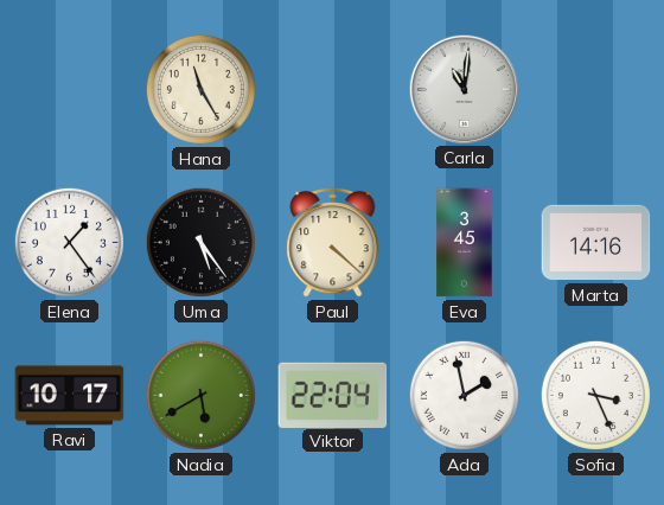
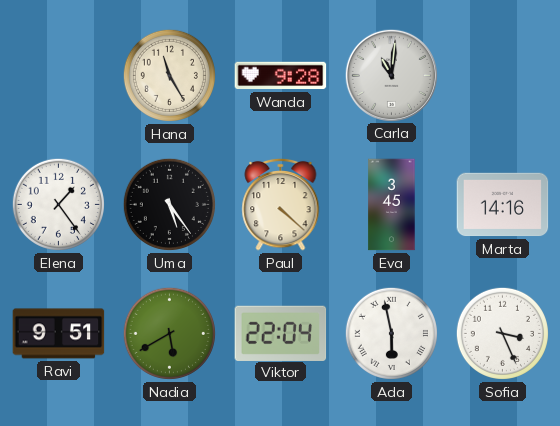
Wanda: none -> 9:28 (281, 76)
Ravi: 10:17 -> 9:51 (59, 334)
Ada: 1:58 -> 5:58 (391, 333)
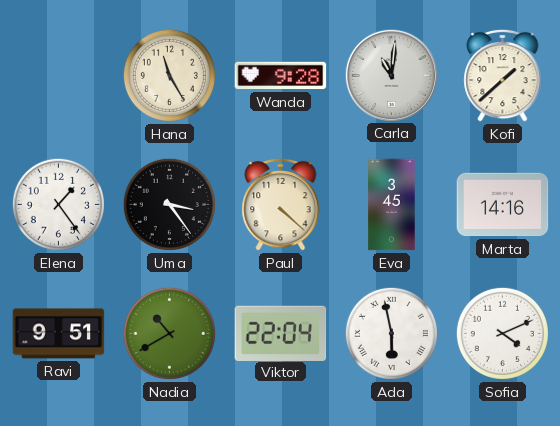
Kofi: none -> 1:38 (503, 75)
Uma: 5:24 -> 3:24 (169, 204)
Nadia: 5:40 -> 10:40 (169, 333)
Sofia: 3:26 -> 4:11 (502, 333)
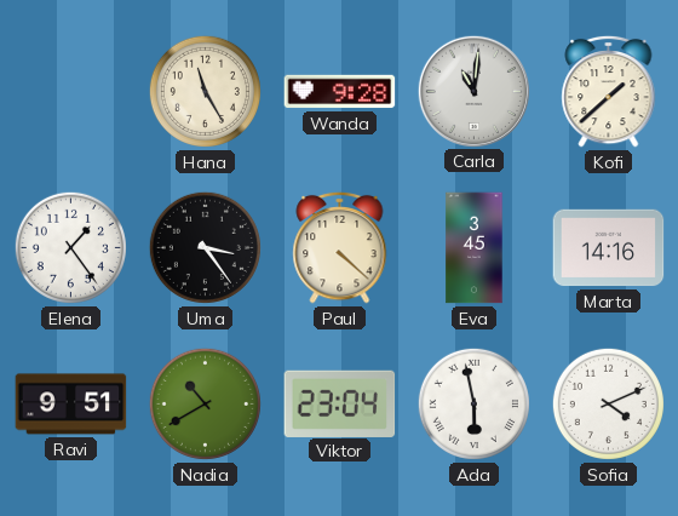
Viktor: 22:04 -> 23:04 (340, 403)
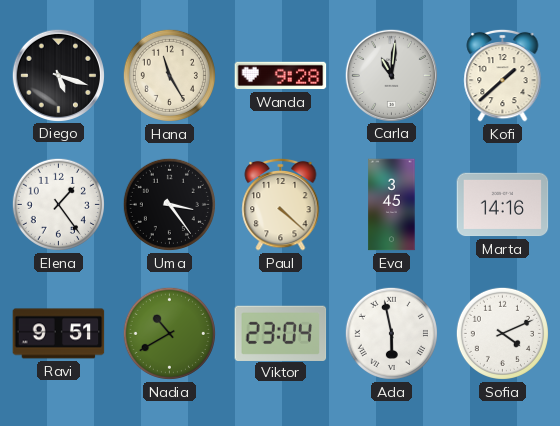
Diego: none -> 5:18 (58, 75)
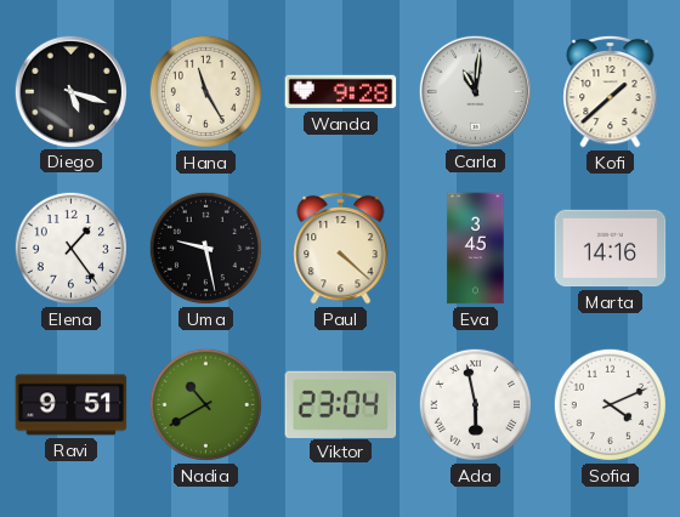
Uma: 3:24 -> 9:28 (205, 248)
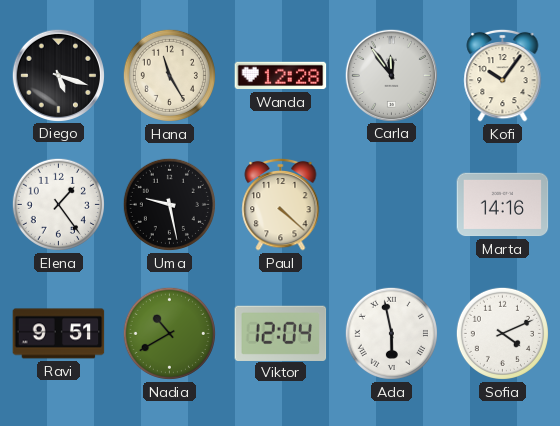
Wanda: 9:28 -> 12:28 (281, 76)
Carla: 11:01 -> 11:54 (391, 75)
Kofi: 1:38 -> 10:06 (503, 75)
Eva: 3:45 -> none (476, 249)
Viktor: 23:04 -> 12:04 (281, 333)
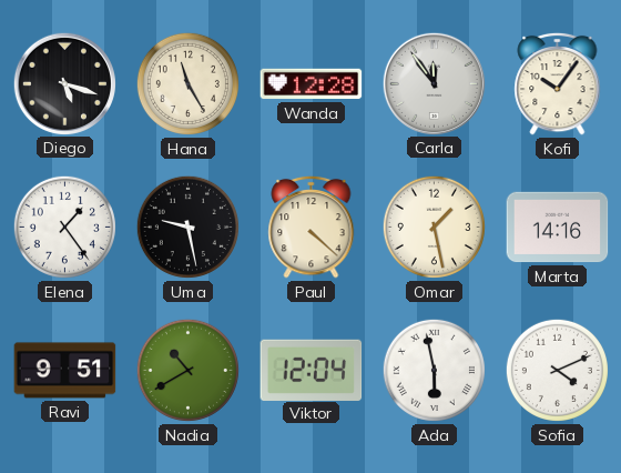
Omar: none -> 1:28 (434, 227)
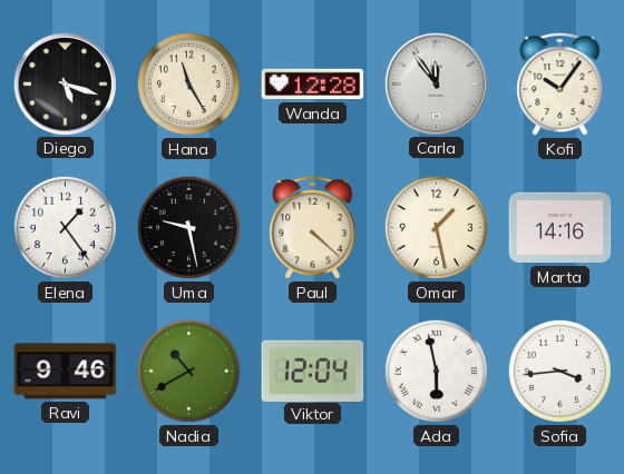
Ravi: 9:51 -> 9:46 (66, 372)
Sofia: 4:11 -> 3:44 (559, 371)
